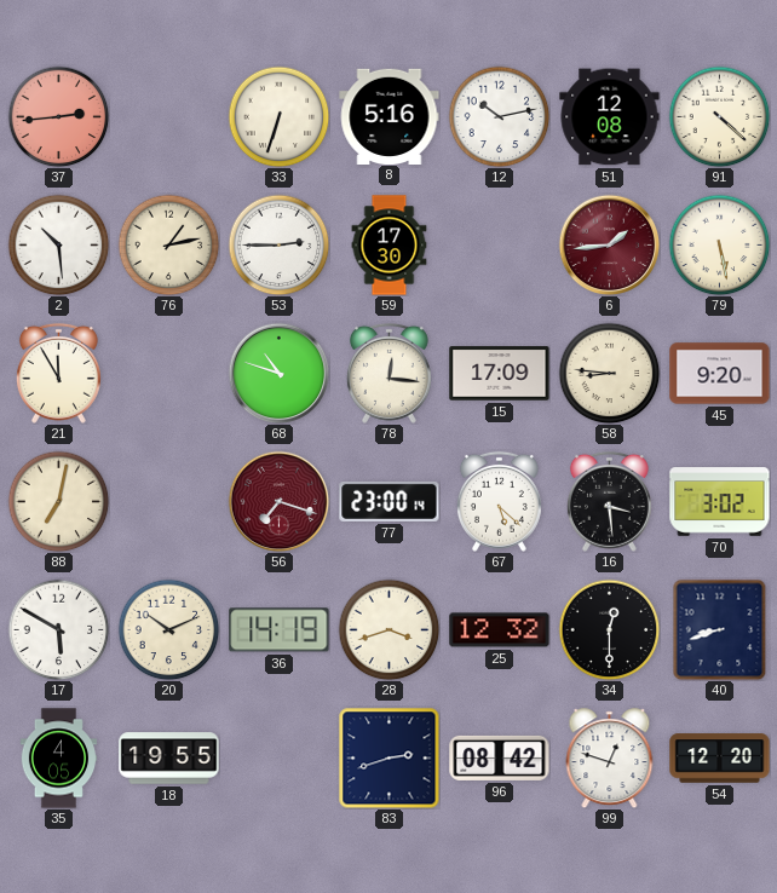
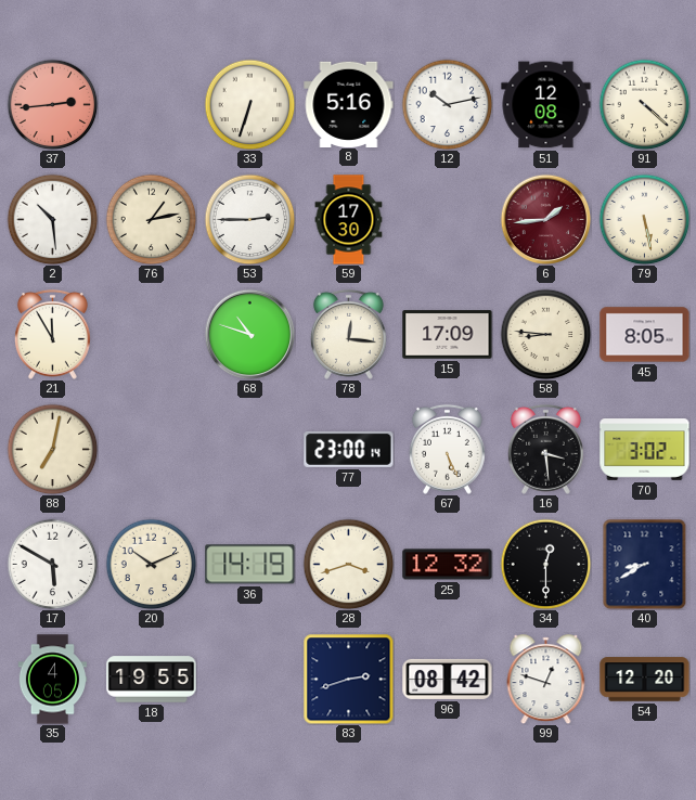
45: 9:20 -> 8:05 (645, 335)
56: 7:18 -> none (278, 501)
67: 5:22 -> 5:26 (447, 449)
40: 8:42 -> 8:40 (645, 564)
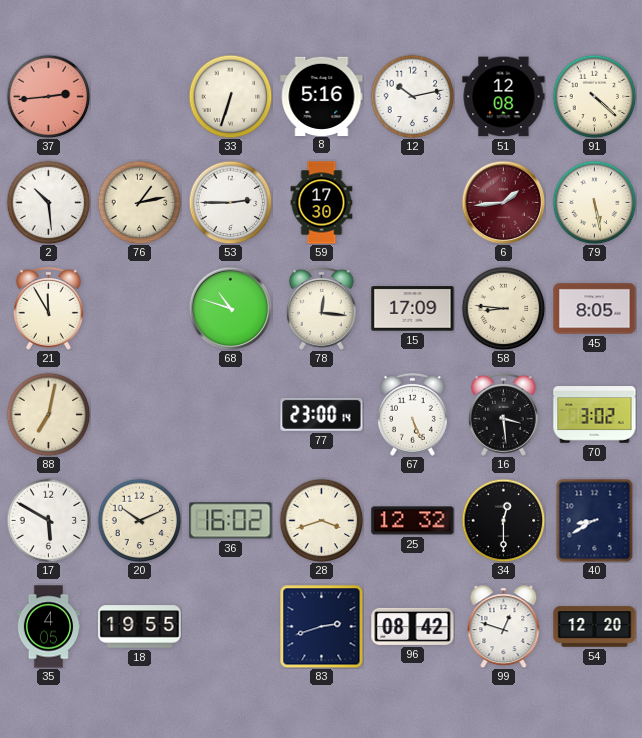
36: 14:19 -> 16:02 (231, 521)
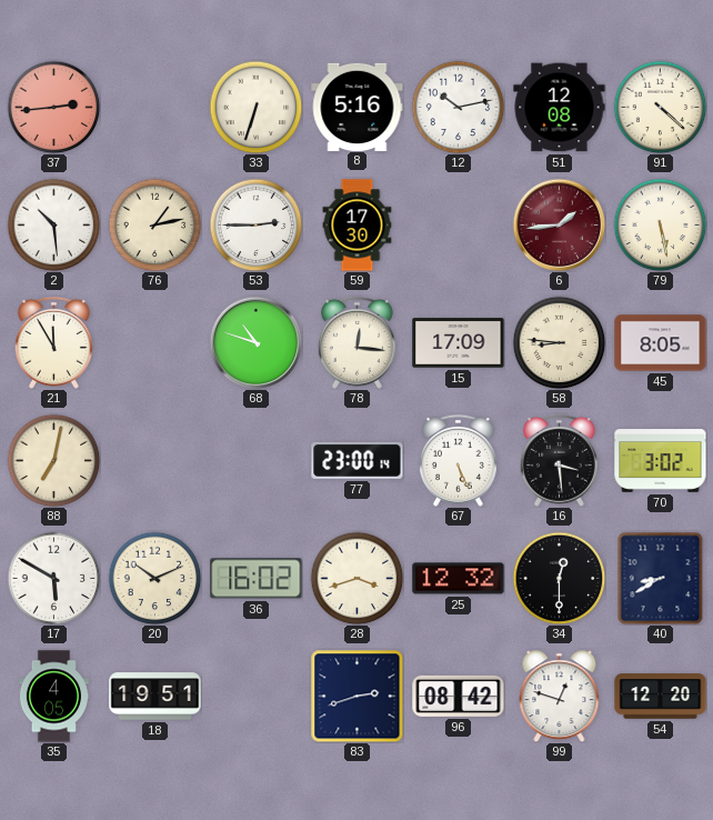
18: 19:55 -> 19:51 (155, 697)
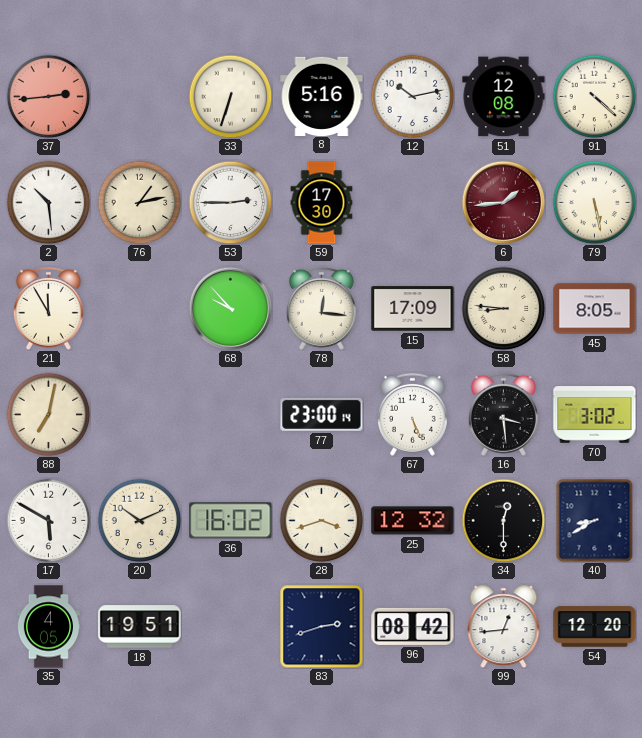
68: 10:48 -> 9:53 (230, 308)
99: 12:48 -> 12:44 (504, 627)
